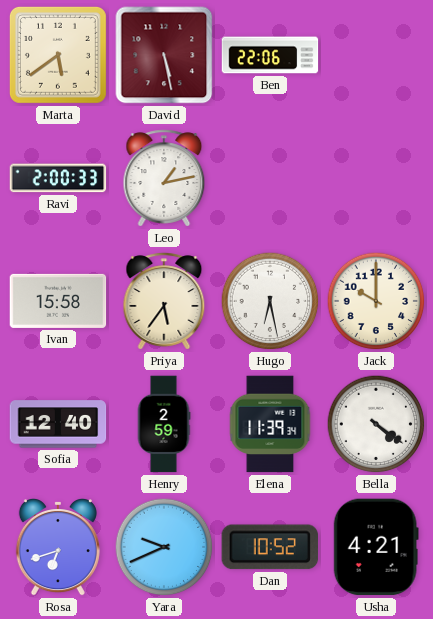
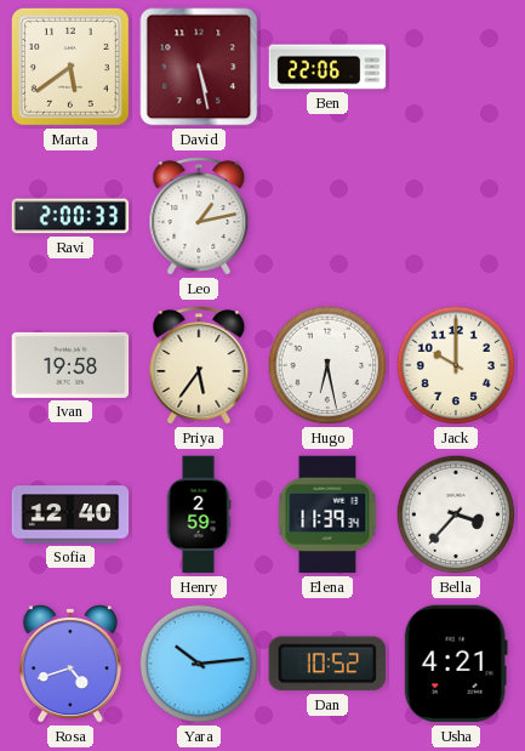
Ivan: 15:58 -> 19:58 (70, 365)
Bella: 4:21 -> 3:37 (456, 514)
Rosa: 6:42 -> 4:42 (70, 665)
Yara: 9:41 -> 10:14 (199, 664)
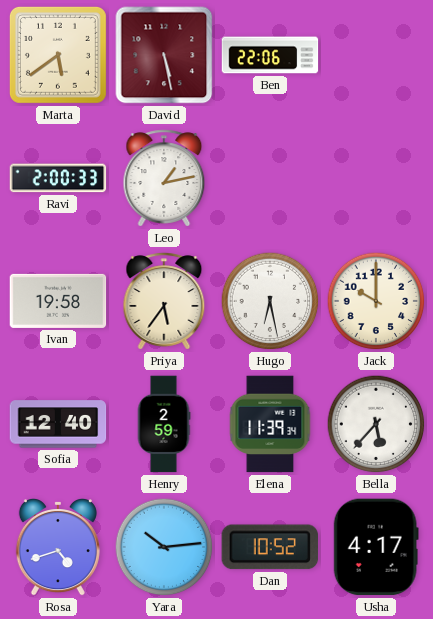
Bella: 3:37 -> 5:37 (376, 424)
Usha: 4:21 -> 4:17 (376, 547)
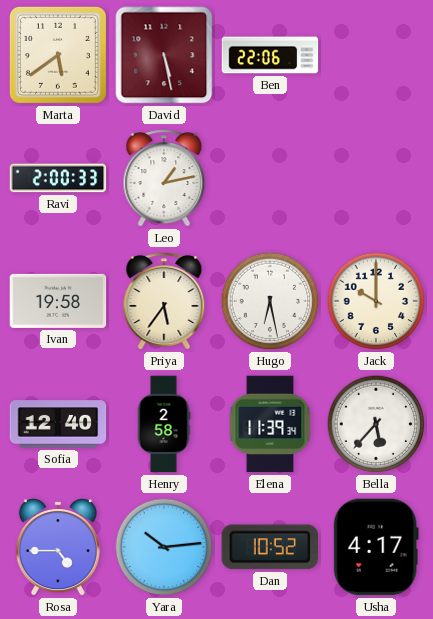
Henry: 2:59 -> 2:58 (164, 424)
Rosa: 4:42 -> 4:45 (58, 548)
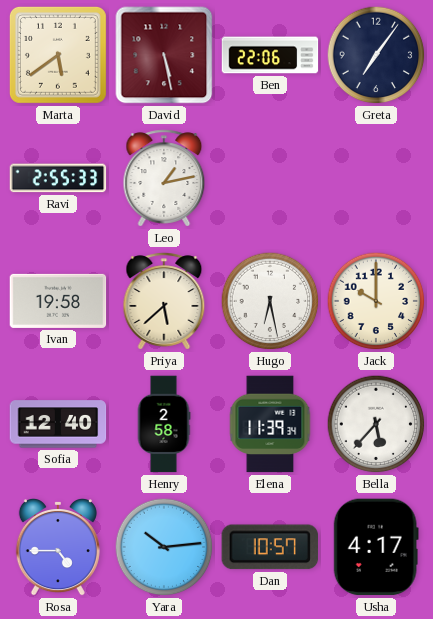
Greta: none -> 7:06 (376, 55)
Ravi: 2:00 -> 2:55 (58, 178)
Priya: 5:36 -> 5:38 (164, 301)
Dan: 10:52 -> 10:57 (270, 547)
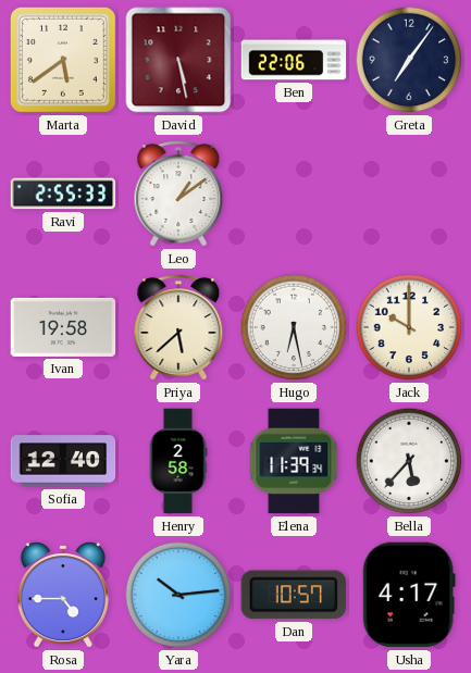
Leo: 1:13 -> 1:09 (178, 194)
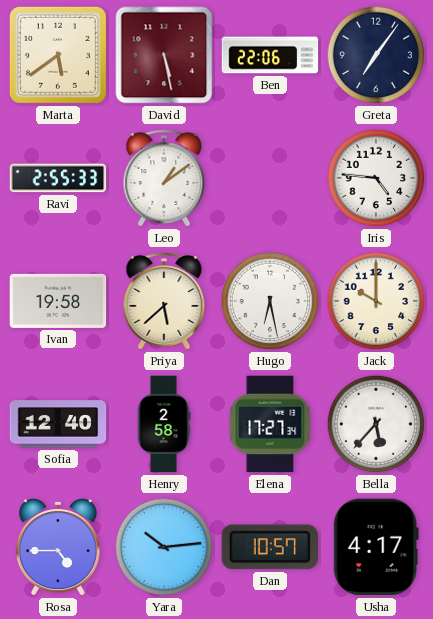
Iris: none -> 4:46 (376, 178)
Elena: 11:39 -> 17:27 (270, 424)
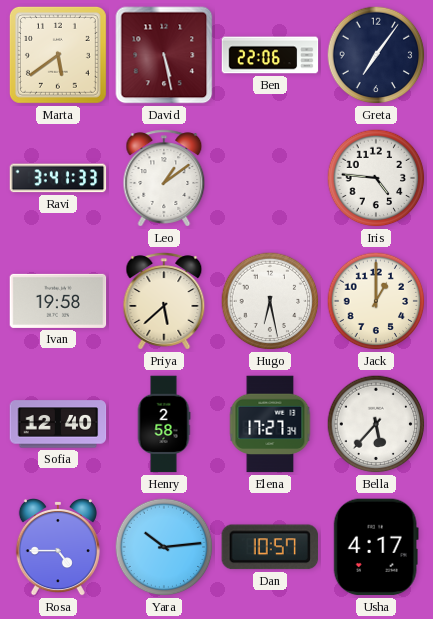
Ravi: 2:55 -> 3:41 (58, 178)
Jack: 10:00 -> 1:00 (376, 301)
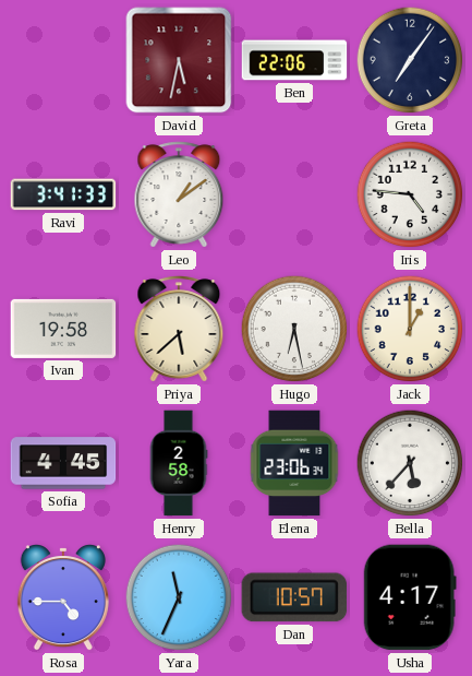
Marta: 5:39 -> none (58, 55)
David: 5:28 -> 5:32 (179, 60)
Sofia: 12:40 -> 4:45 (63, 463)
Elena: 17:27 -> 23:06 (294, 463)
Yara: 10:14 -> 11:34 (179, 597)
